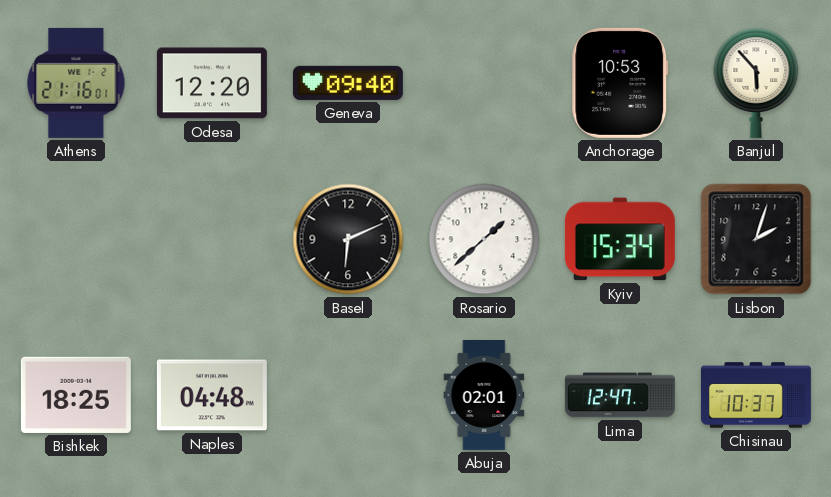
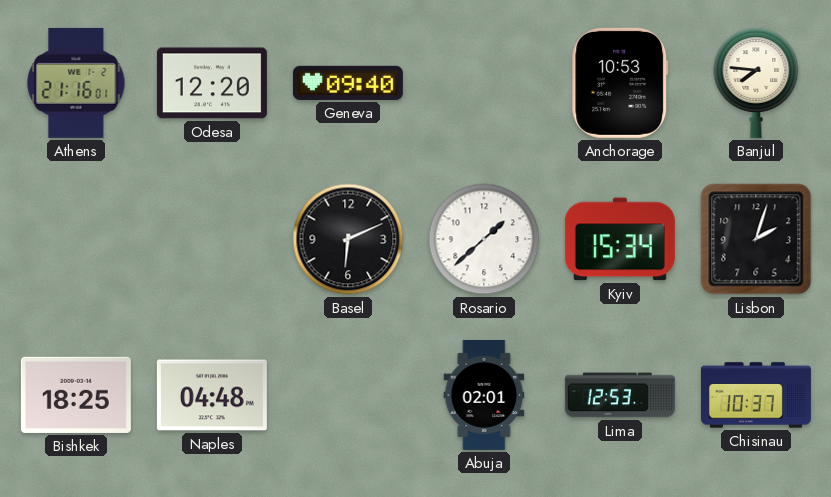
Banjul: 5:53 -> 7:46 (756, 83)
Lima: 12:47 -> 12:53 (620, 395)
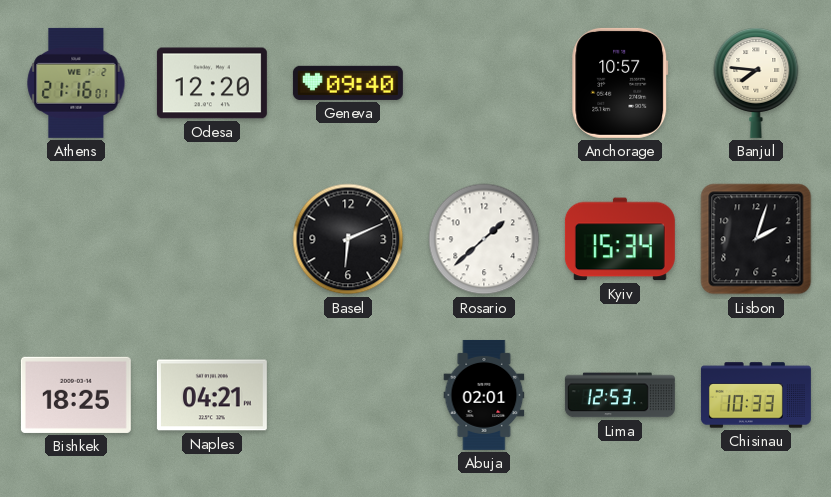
Anchorage: 10:53 -> 10:57 (620, 83)
Naples: 04:48 -> 04:21 (212, 395)
Chisinau: 10:37 -> 10:33 (756, 395)
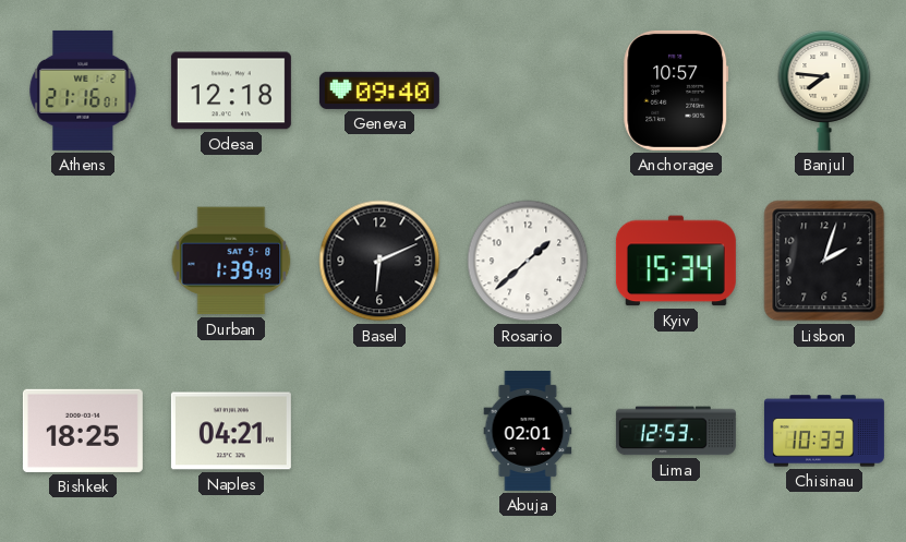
Odesa: 12:20 -> 12:18 (231, 91)
Durban: none -> 1:39 (231, 261)
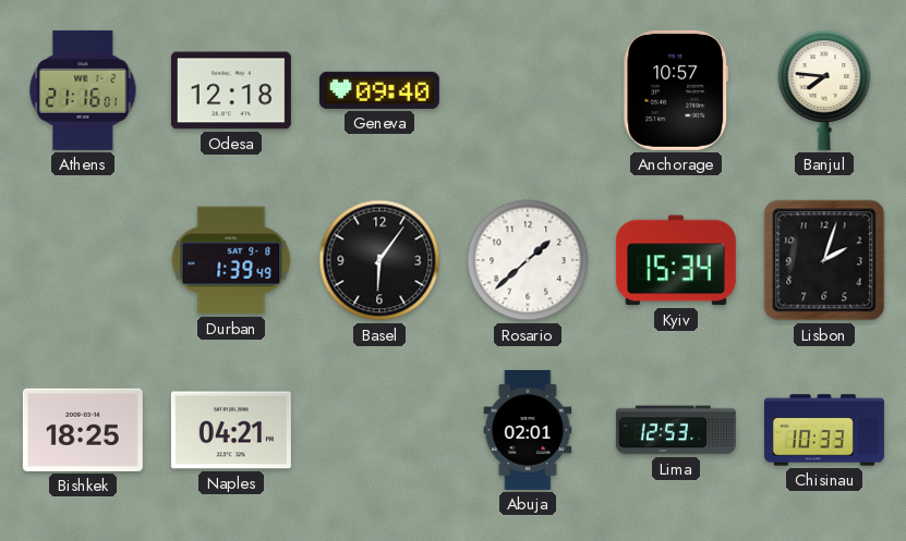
Basel: 6:11 -> 6:06 (379, 260)
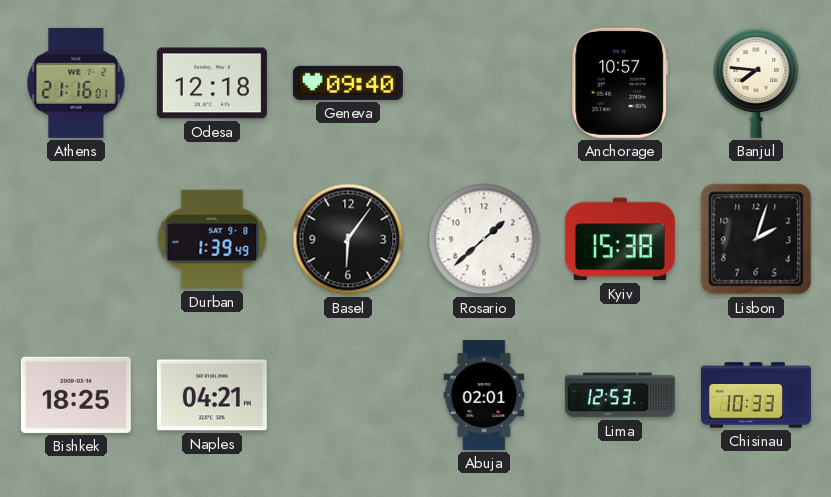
Kyiv: 15:34 -> 15:38 (620, 239)
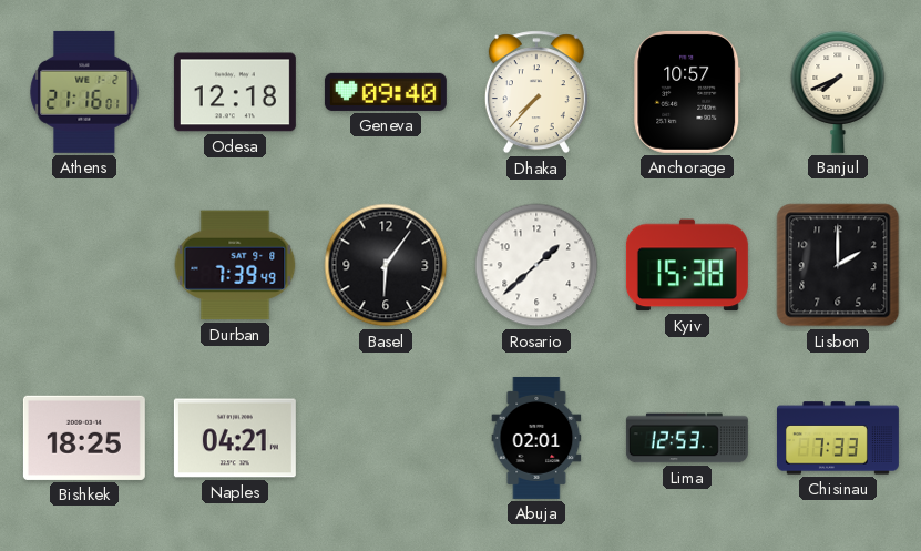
Dhaka: none -> 7:37 (536, 92)
Banjul: 7:46 -> 7:41 (838, 92)
Durban: 1:39 -> 7:39 (235, 265)
Lisbon: 2:03 -> 2:00 (838, 265)
Chisinau: 10:33 -> 7:33 (838, 438)
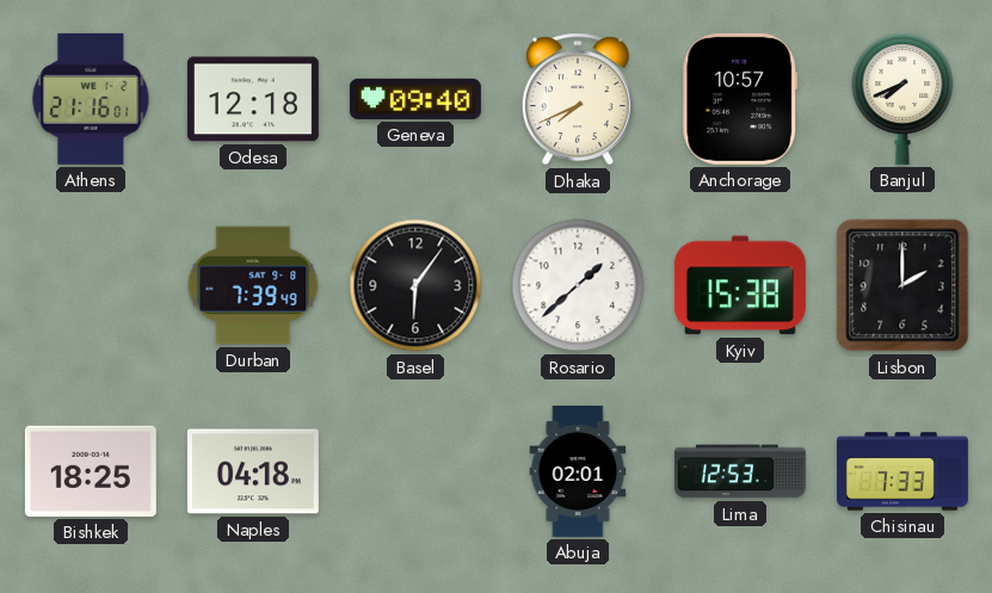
Dhaka: 7:37 -> 7:41 (578, 99)
Naples: 04:21 -> 04:18 (253, 471)
